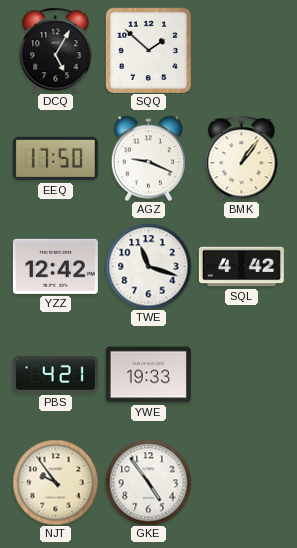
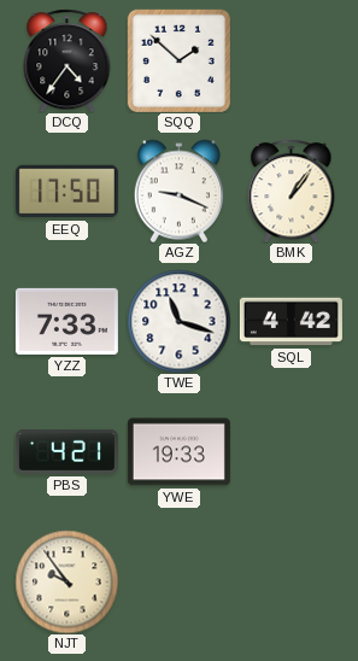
DCQ: 5:05 -> 4:36 (68, 60)
YZZ: 12:42 -> 7:33 (66, 321)
GKE: 4:54 -> none (148, 482)
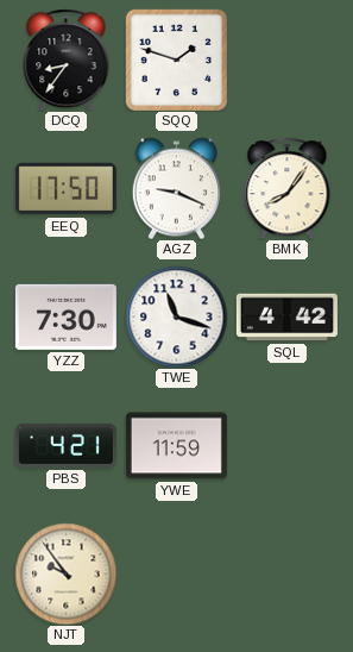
DCQ: 4:36 -> 8:36 (67, 59)
SQQ: 1:52 -> 1:48 (176, 59)
BMK: 1:06 -> 8:06 (288, 188)
YZZ: 7:33 -> 7:30 (65, 316)
YWE: 19:33 -> 11:59 (176, 446)
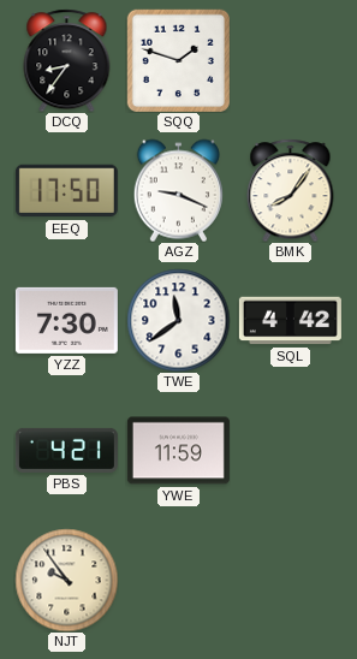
TWE: 11:18 -> 11:39 (178, 320)
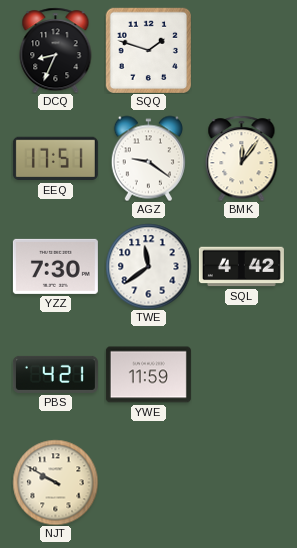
DCQ: 8:36 -> 8:34 (56, 50)
EEQ: 17:50 -> 17:51 (55, 159)
AGZ: 9:19 -> 9:21 (148, 158)
BMK: 8:06 -> 12:06 (242, 158)
NJT: 9:54 -> 9:50 (55, 482)
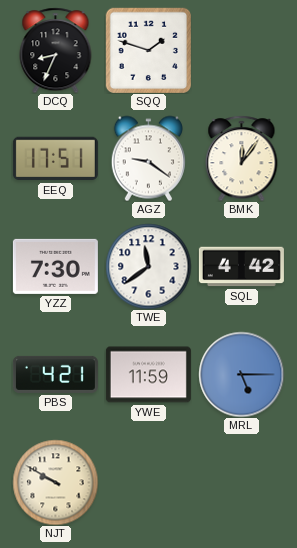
MRL: none -> 5:15 (241, 374)
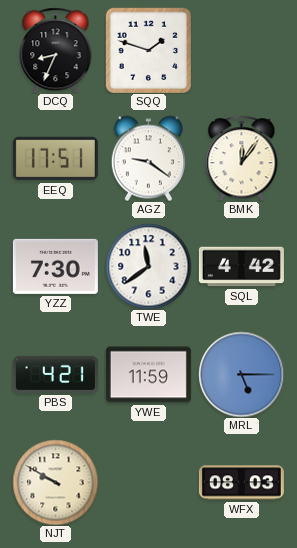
WFX: none -> 08:03 (241, 483)
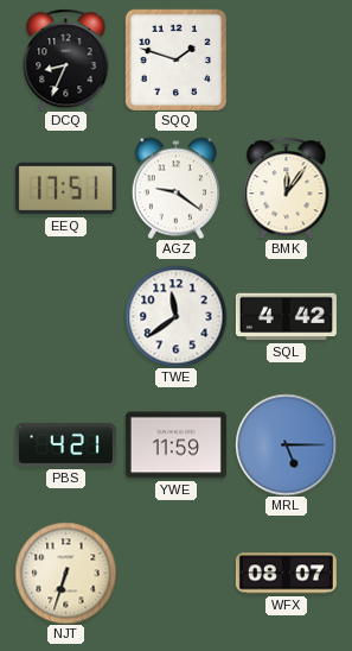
YZZ: 7:30 -> none (55, 266)
NJT: 9:50 -> 6:33 (65, 573)
WFX: 08:03 -> 08:07 (286, 574)
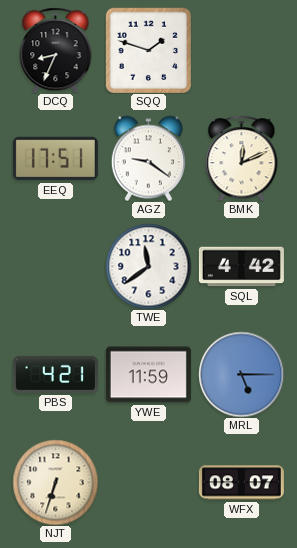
BMK: 12:06 -> 12:11 (242, 158)
